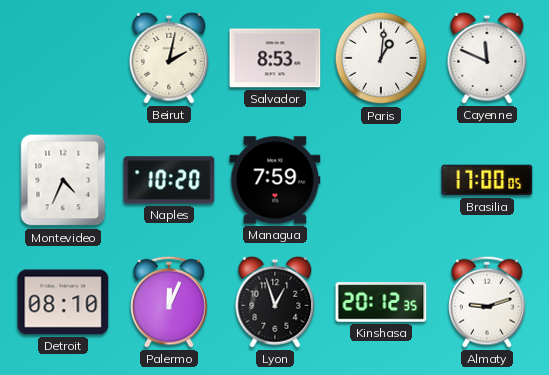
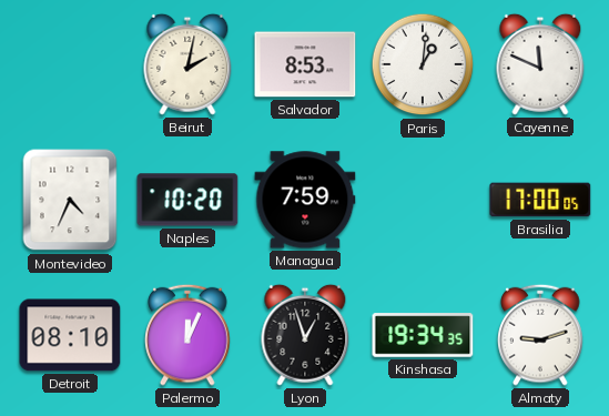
Kinshasa: 20:12 -> 19:34 (423, 335)
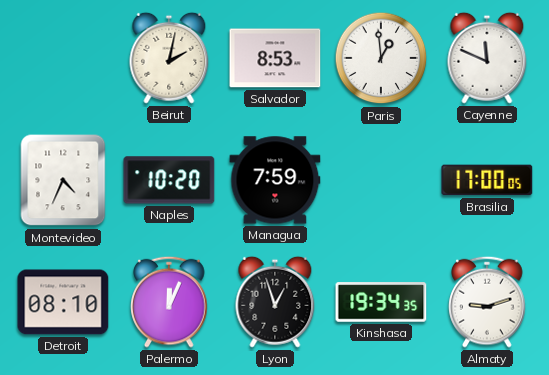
Paris: 1:01 -> 12:59 (381, 58)
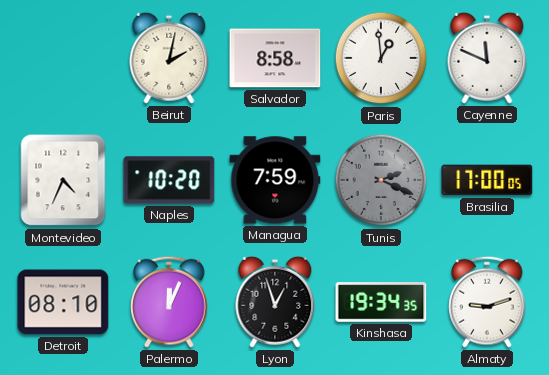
Salvador: 8:53 -> 8:58 (275, 58)
Tunis: none -> 2:19 (381, 180)
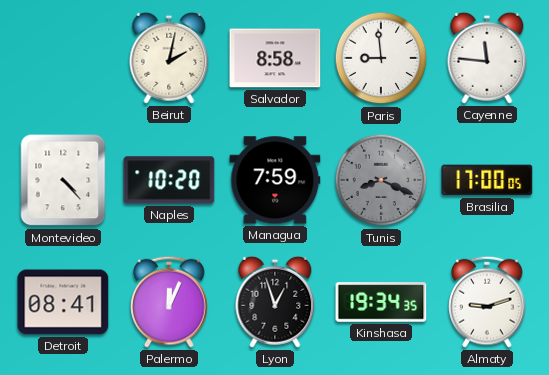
Paris: 12:59 -> 8:59 (381, 58)
Cayenne: 11:49 -> 11:46 (487, 58)
Montevideo: 4:34 -> 4:23 (63, 180)
Tunis: 2:19 -> 8:19 (381, 180)
Detroit: 08:10 -> 08:41 (63, 302)
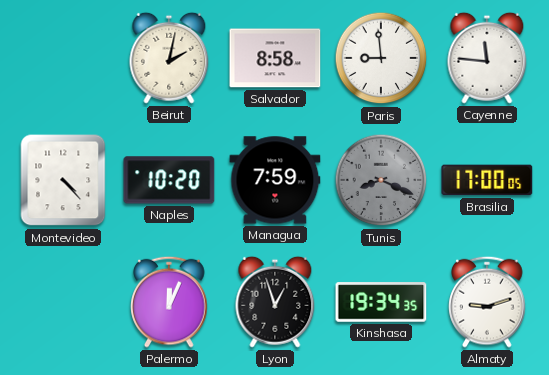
Detroit: 08:41 -> none (63, 302)
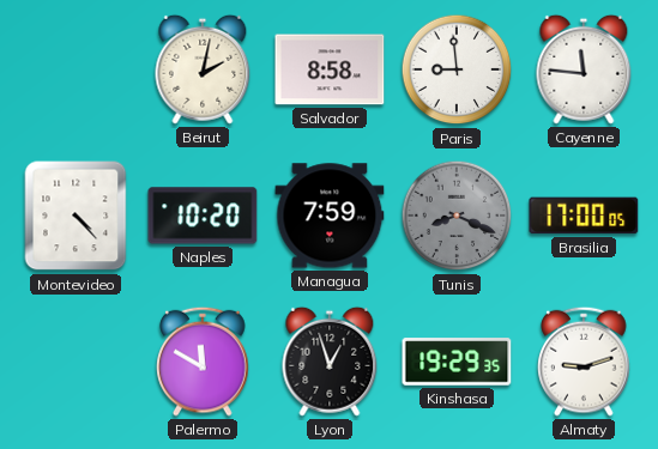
Palermo: 12:04 -> 11:50 (203, 362)
Kinshasa: 19:34 -> 19:29 (457, 362)
